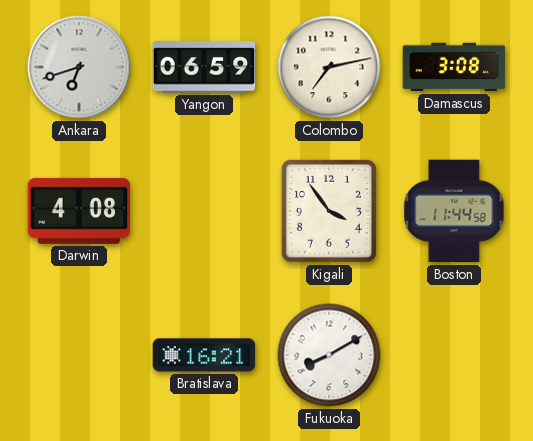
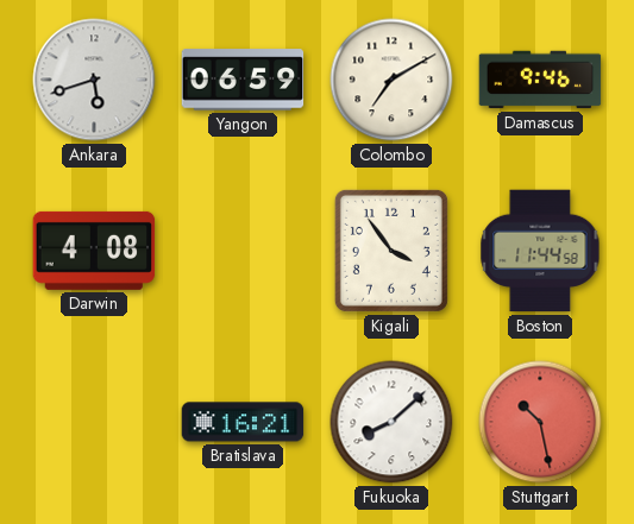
Ankara: 6:42 -> 5:42 (94, 80)
Colombo: 7:13 -> 7:10 (391, 80)
Damascus: 3:08 -> 9:46 (540, 80)
Fukuoka: 8:10 -> 8:08 (391, 422)
Stuttgart: none -> 10:28 (540, 422)
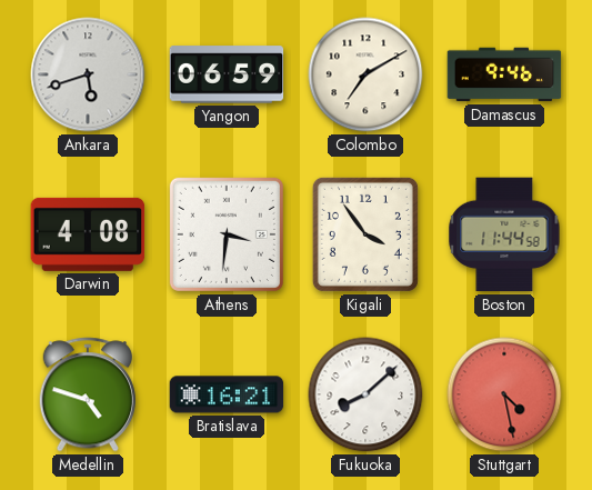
Athens: none -> 3:31 (227, 234)
Medellin: none -> 4:48 (87, 394)
Stuttgart: 10:28 -> 4:28 (504, 394)
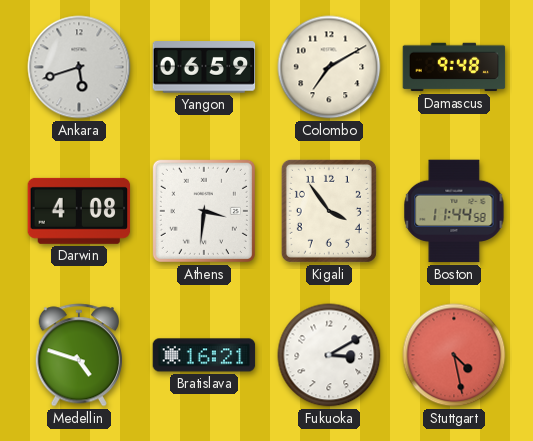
Damascus: 9:46 -> 9:48 (454, 67)
Fukuoka: 8:08 -> 3:10 (329, 355)
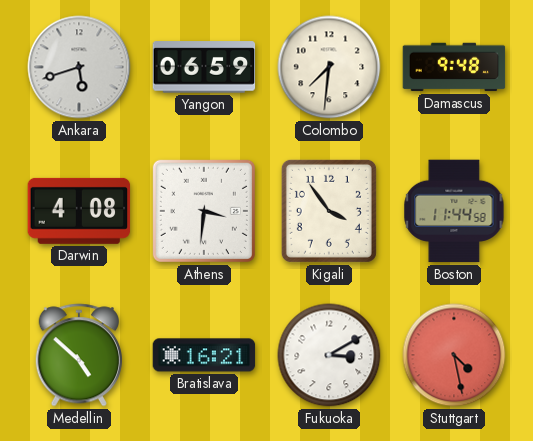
Colombo: 7:10 -> 7:31 (329, 67)
Medellin: 4:48 -> 4:52 (78, 355)
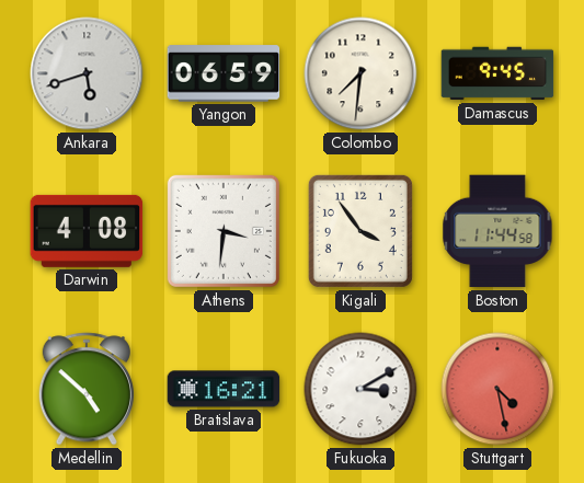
Damascus: 9:48 -> 9:45 (497, 73)
